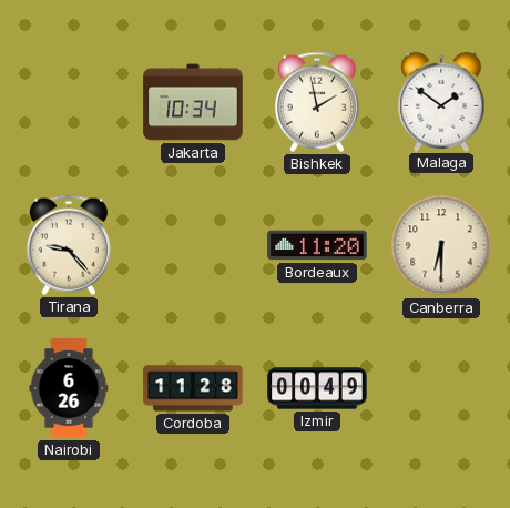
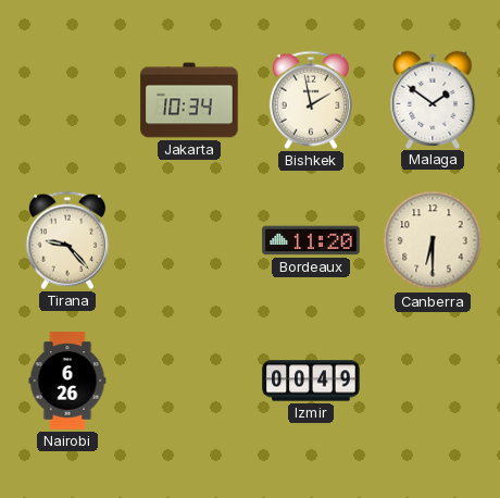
Cordoba: 11:28 -> none (193, 388)
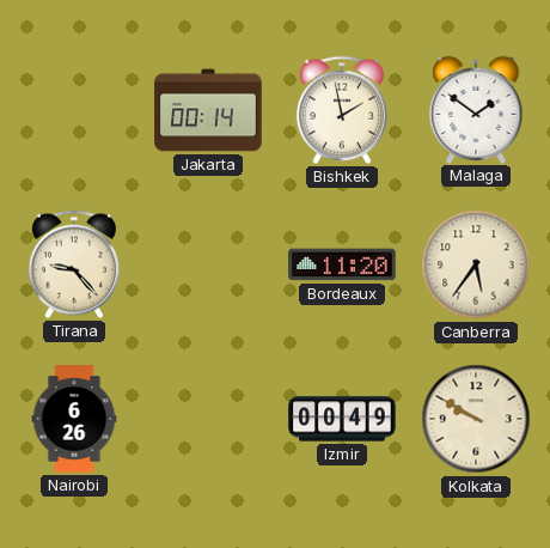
Jakarta: 10:34 -> 00:14 (208, 110)
Canberra: 6:30 -> 5:36 (476, 264)
Kolkata: none -> 9:50 (476, 419)
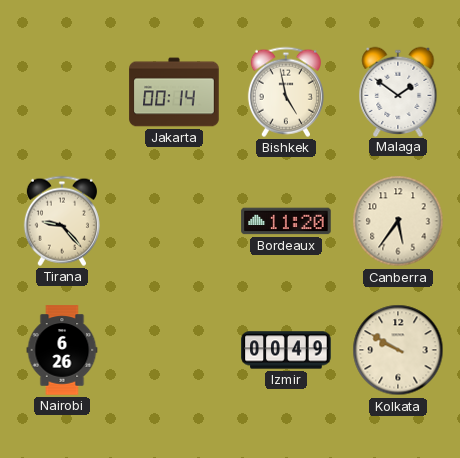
Bishkek: 1:58 -> 4:58 (286, 92)
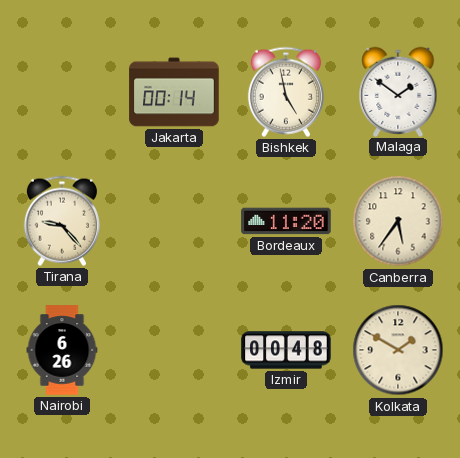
Izmir: 00:49 -> 00:48 (286, 350)
Kolkata: 9:50 -> 1:50 (398, 350)
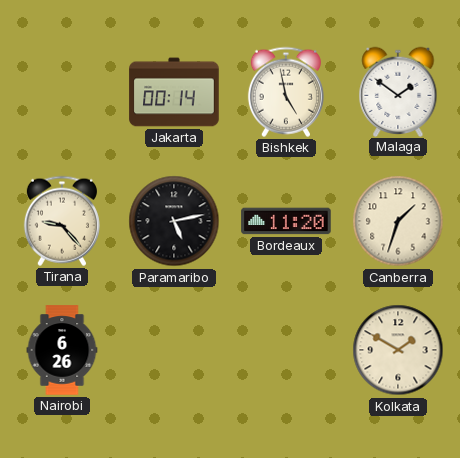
Paramaribo: none -> 5:13 (174, 221)
Canberra: 5:36 -> 1:33 (398, 221)
Izmir: 00:48 -> none (286, 350)
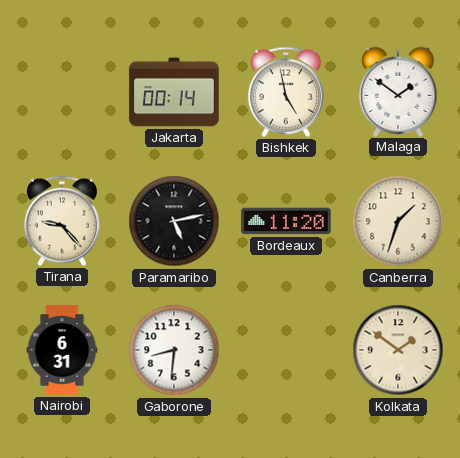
Nairobi: 6:26 -> 6:31 (62, 350)
Gaborone: none -> 8:31 (174, 350)
Kolkata: 1:50 -> 1:51 (398, 350)
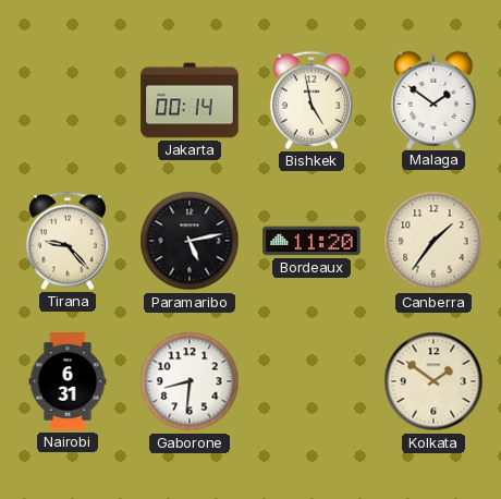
Canberra: 1:33 -> 1:36 (433, 241)
